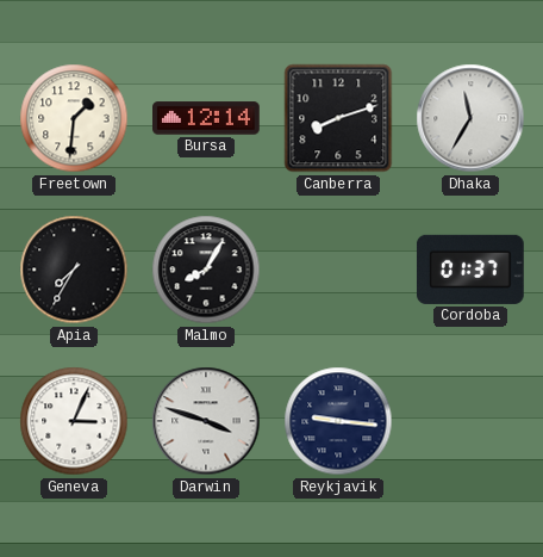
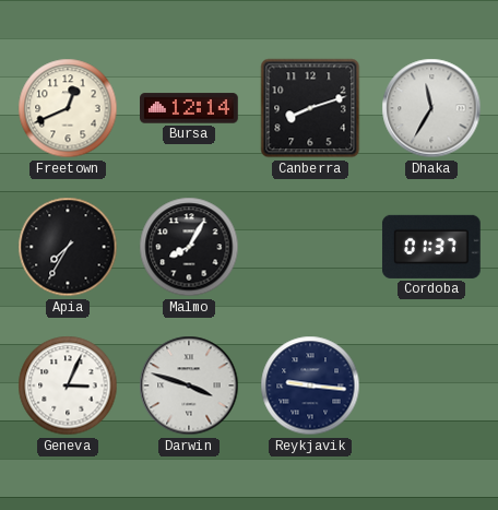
Freetown: 1:31 -> 12:41 (68, 108)
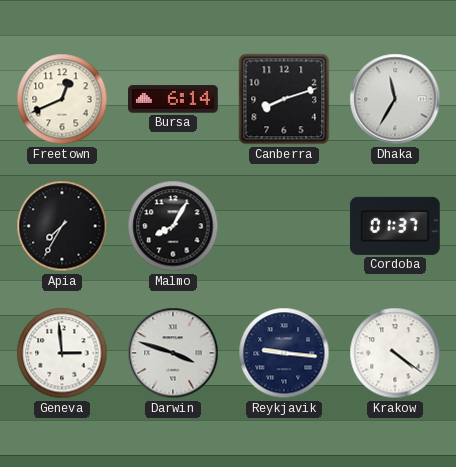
Bursa: 12:14 -> 6:14 (174, 99)
Geneva: 3:04 -> 2:59 (62, 353)
Krakow: none -> 4:21 (395, 353)
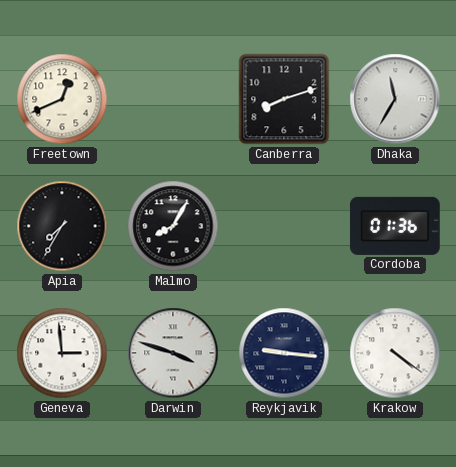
Bursa: 6:14 -> none (174, 99)
Cordoba: 01:37 -> 01:36 (395, 226)
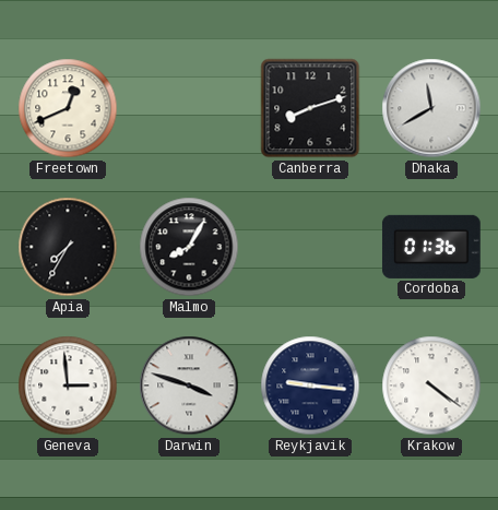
Dhaka: 11:35 -> 11:40 (431, 108)
